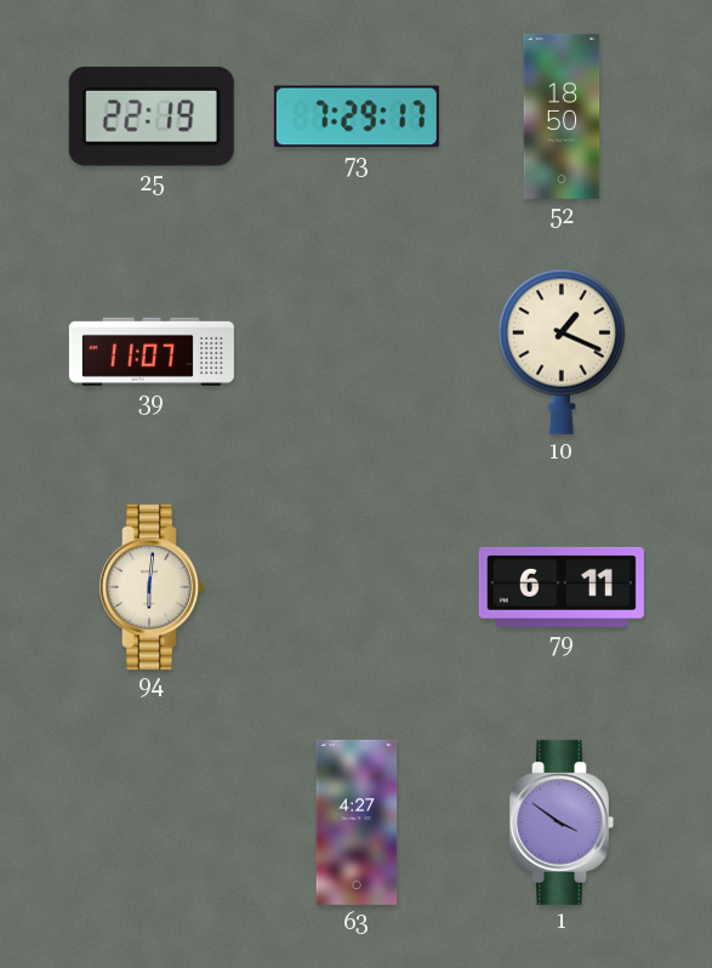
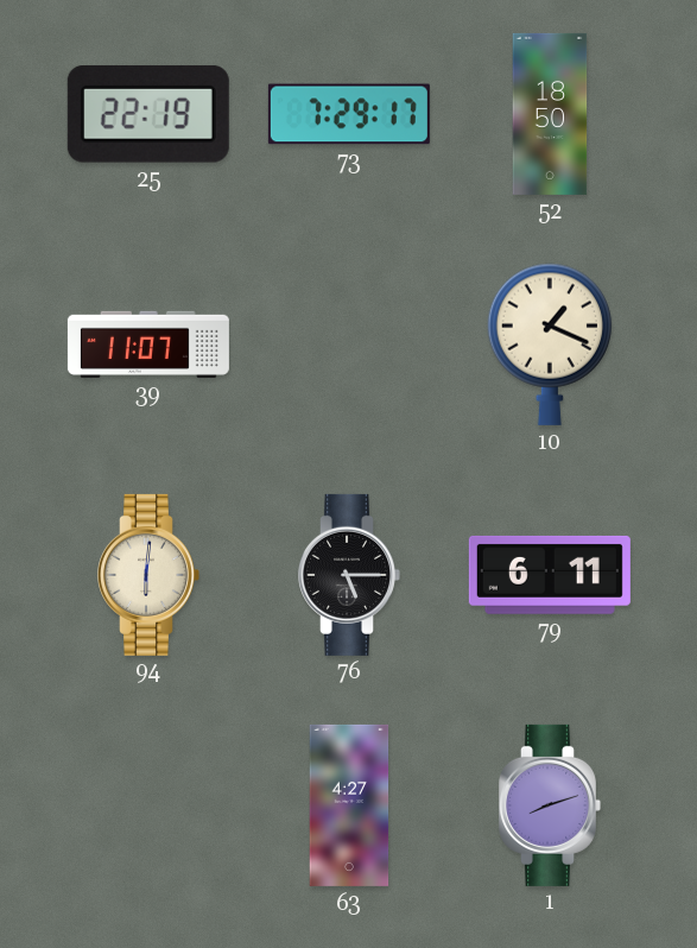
76: none -> 5:15 (349, 575)
1: 3:51 -> 8:12 (550, 805)
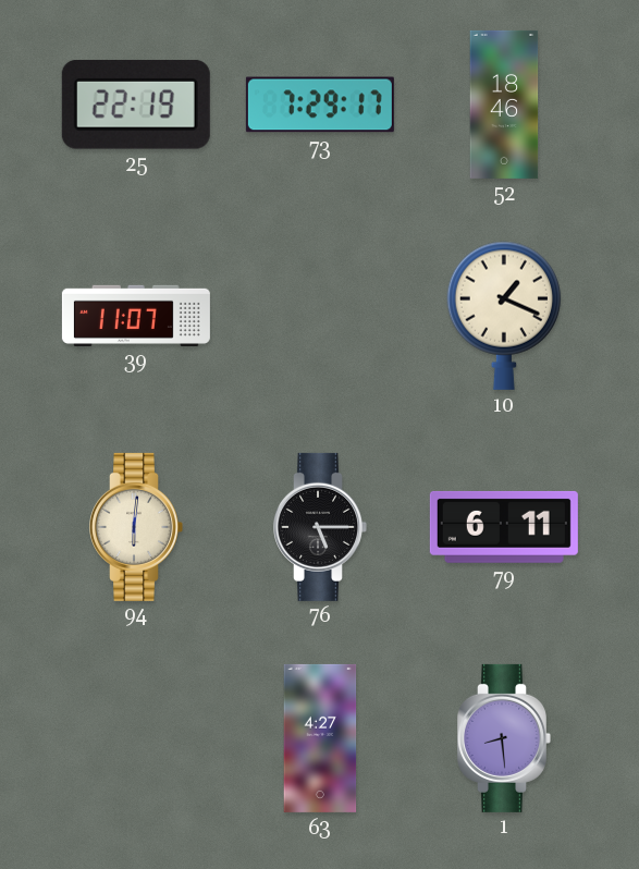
52: 18:50 -> 18:46 (504, 105)
1: 8:12 -> 8:29 (504, 738)
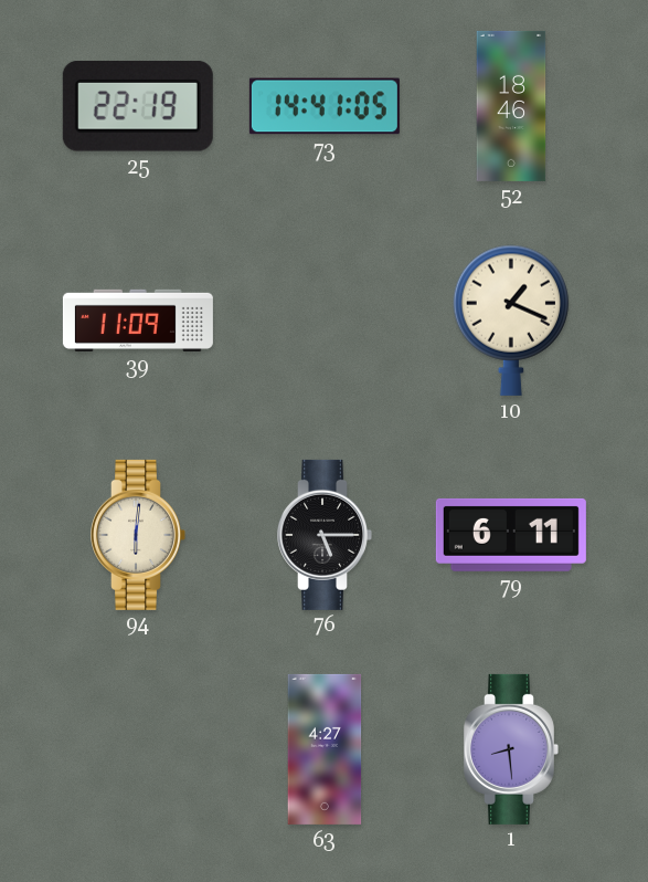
73: 7:29 -> 14:41 (325, 106)
39: 11:07 -> 11:09 (138, 321)
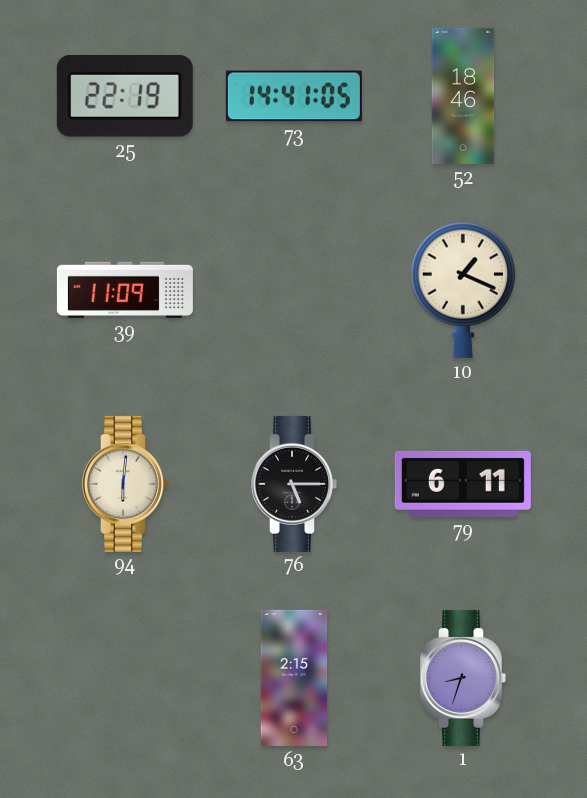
63: 4:27 -> 2:15 (294, 678)
1: 8:29 -> 8:33 (463, 678)
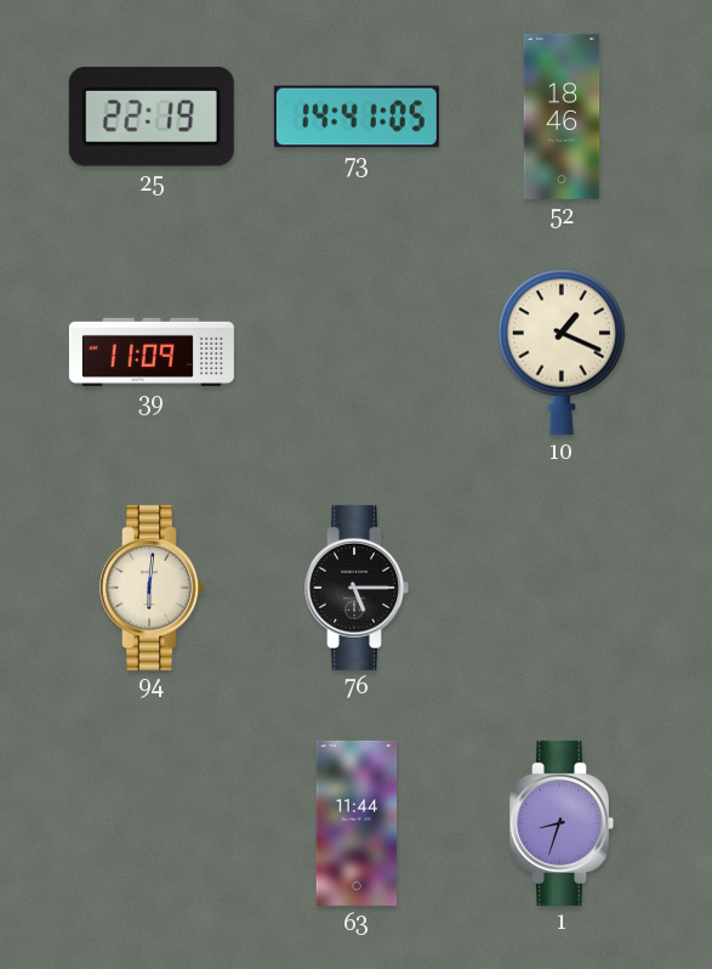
79: 6:11 -> none (463, 484)
63: 2:15 -> 11:44 (357, 823)
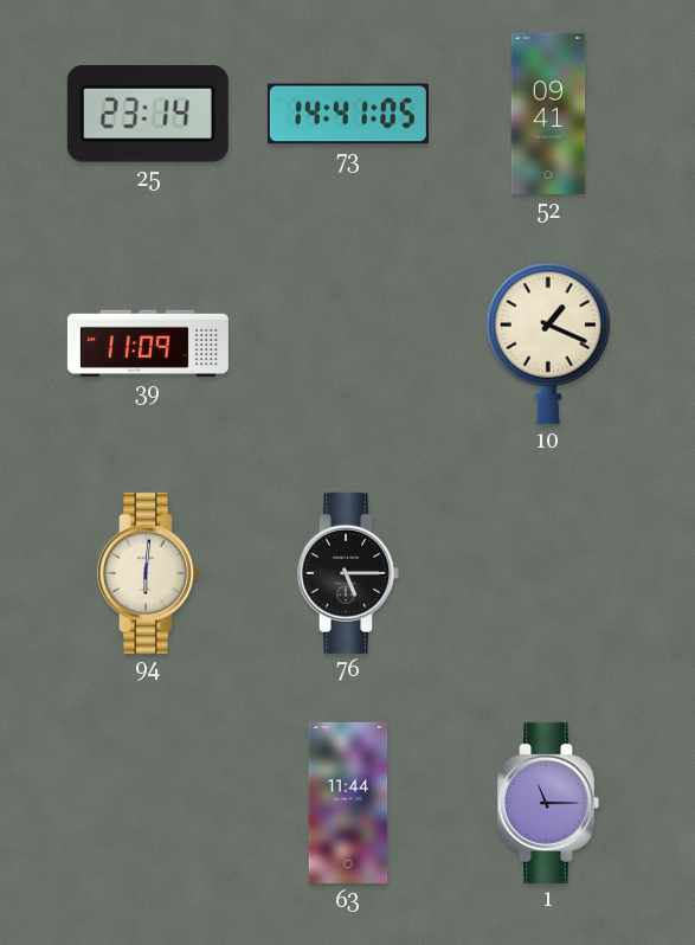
25: 22:19 -> 23:14 (148, 114)
52: 18:46 -> 09:41 (548, 114)
1: 8:33 -> 11:15 (548, 803)
